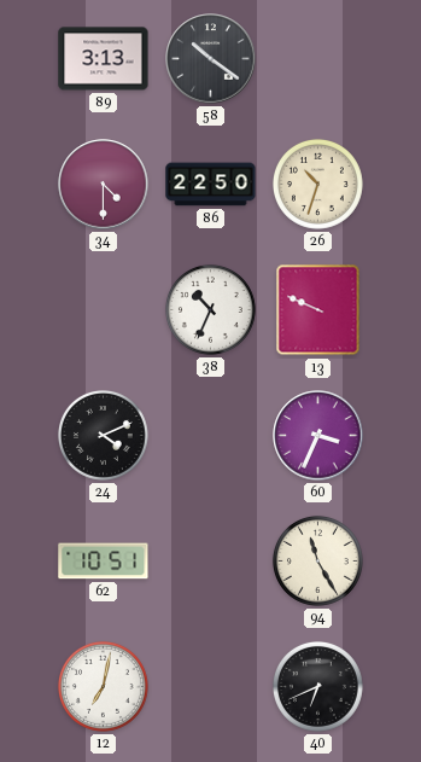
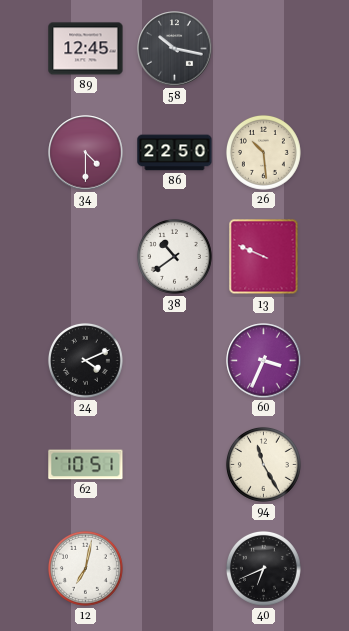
89: 3:13 -> 12:45 (86, 49)
58: 10:21 -> 10:17 (175, 49)
26: 10:33 -> 10:29 (263, 152)
38: 10:34 -> 10:39 (174, 256)
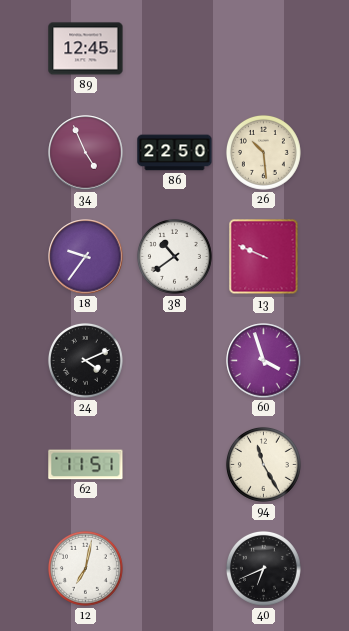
58: 10:17 -> none (175, 49)
34: 4:30 -> 4:56 (86, 153)
18: none -> 9:36 (86, 257)
60: 3:34 -> 3:57 (264, 361)
62: 10:51 -> 11:51 (86, 465)
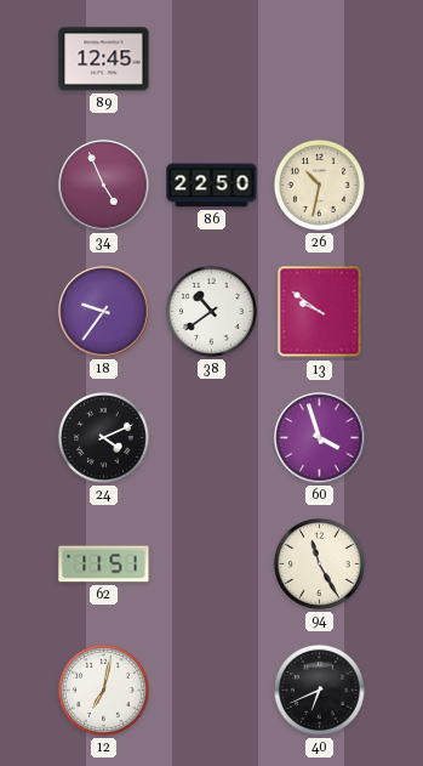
26: 10:29 -> 10:32 (319, 185)
13: 9:49 -> 9:51 (320, 312)
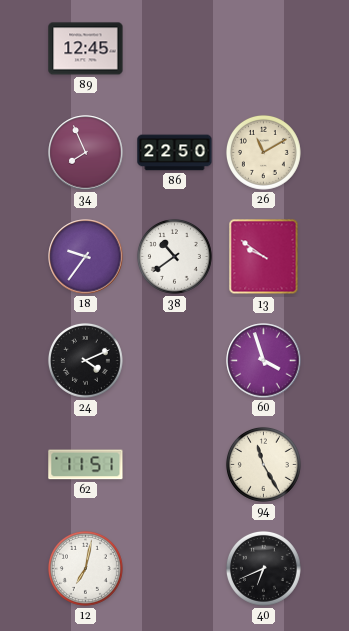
34: 4:56 -> 7:56 (86, 153)
26: 10:32 -> 11:10 (263, 152)
